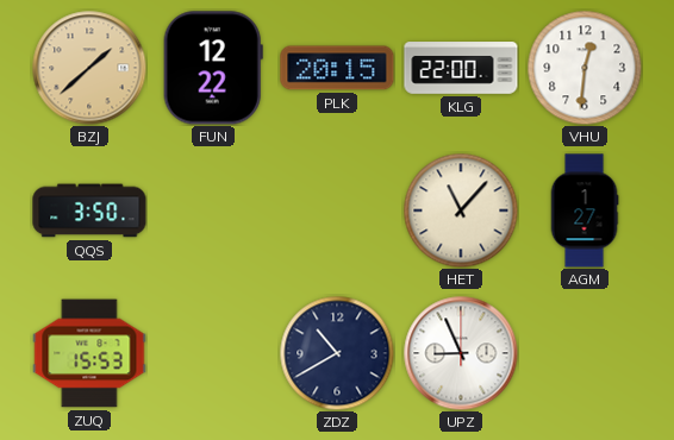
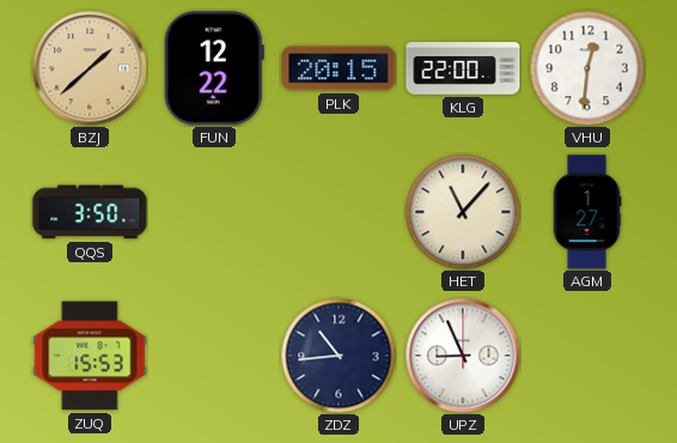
ZDZ: 10:40 -> 10:44 (338, 356)
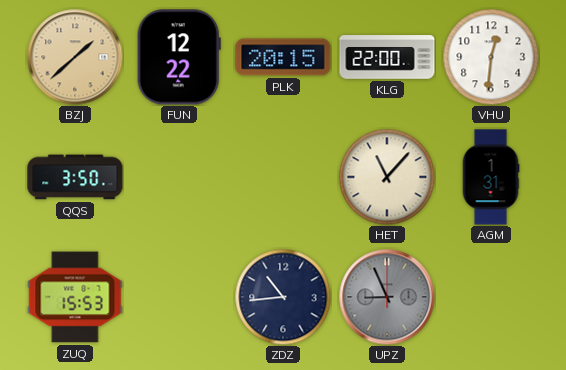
AGM: 1:27 -> 1:31 (491, 177)
UPZ dial: white -> grey (387, 297)
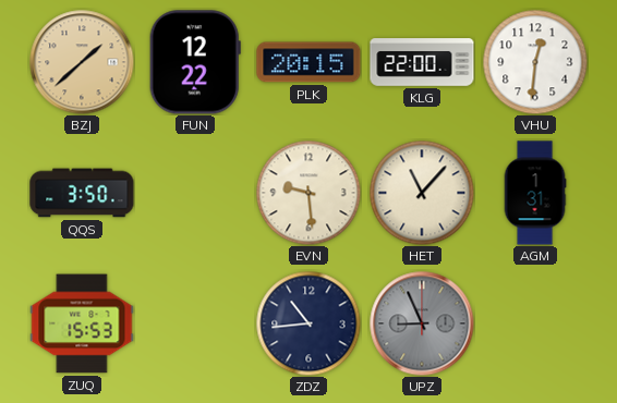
EVN: none -> 9:29 (308, 193)
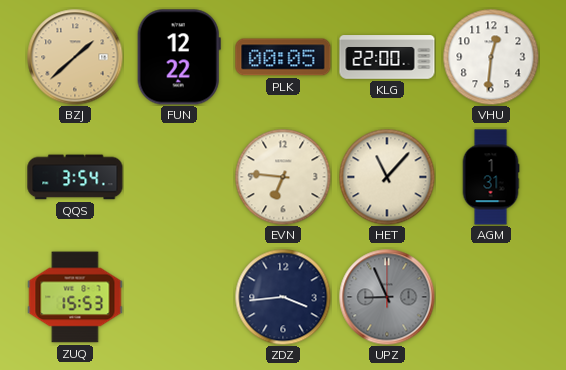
PLK: 20:15 -> 00:05 (283, 57)
QQS: 3:50 -> 3:54 (75, 177)
EVN: 9:29 -> 6:46 (283, 177)
ZDZ: 10:44 -> 3:44 (283, 297)
